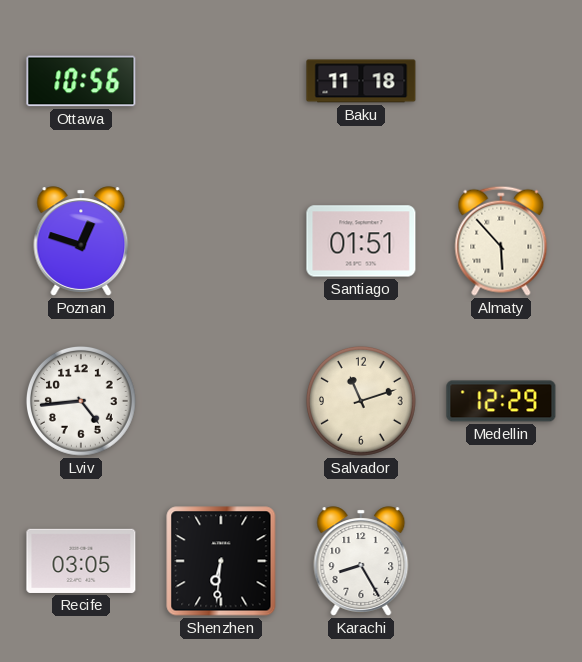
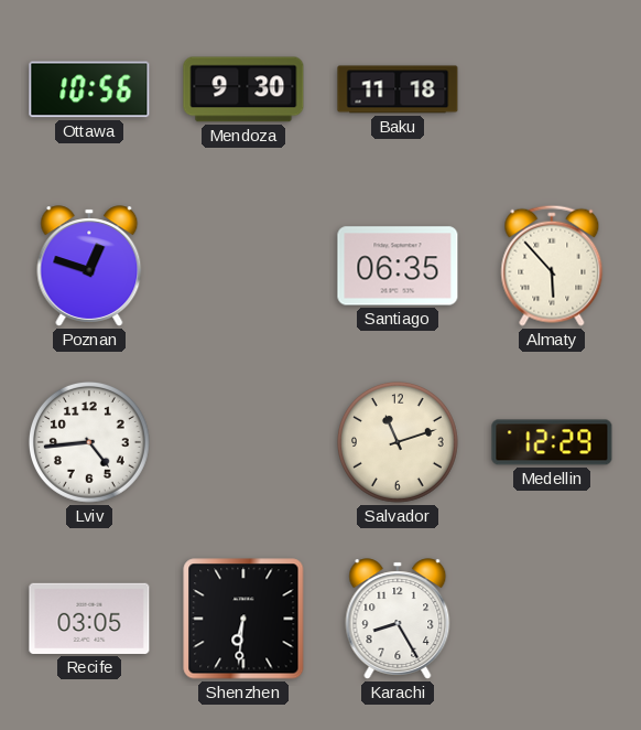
Mendoza: none -> 9:30 (243, 89)
Santiago: 01:51 -> 06:35 (398, 266)
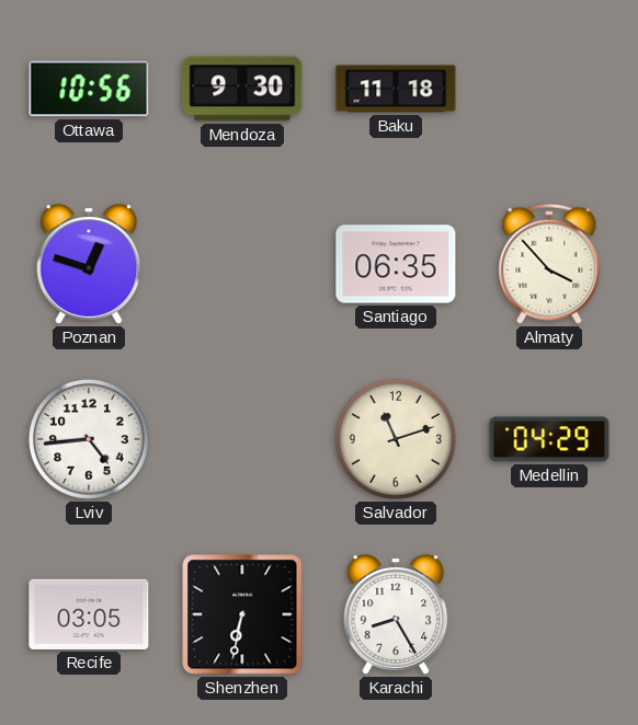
Almaty: 5:53 -> 3:53 (549, 264)
Medellin: 12:29 -> 04:29 (549, 439)
Shenzhen: 6:31 -> 6:32 (242, 614)
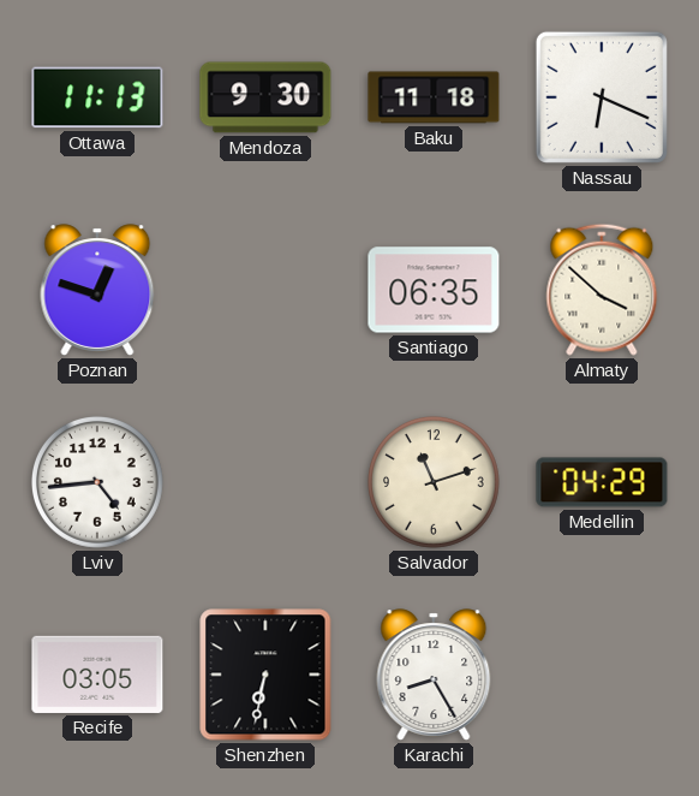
Ottawa: 10:56 -> 11:13 (97, 97)
Nassau: none -> 6:19 (602, 97)
Almaty: 3:53 -> 3:52 (602, 290)
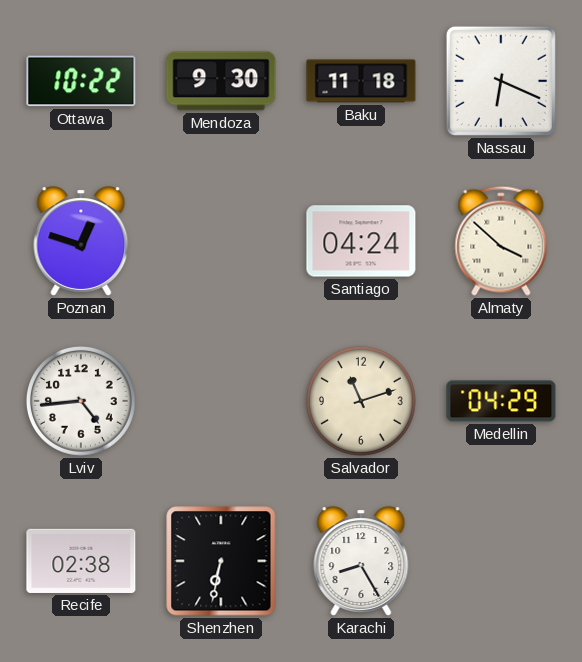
Ottawa: 11:13 -> 10:22 (81, 81)
Santiago: 06:35 -> 04:24 (361, 241)
Recife: 03:05 -> 02:38 (81, 561)
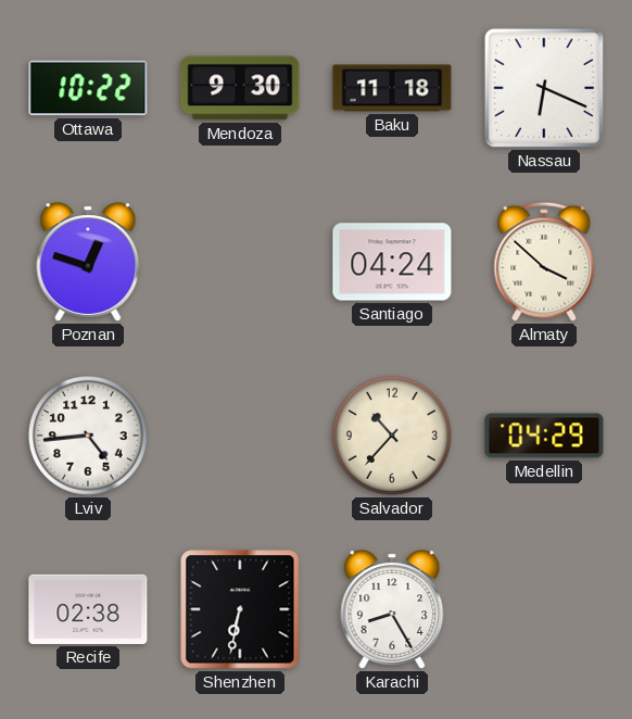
Salvador: 11:12 -> 10:37 (392, 436)
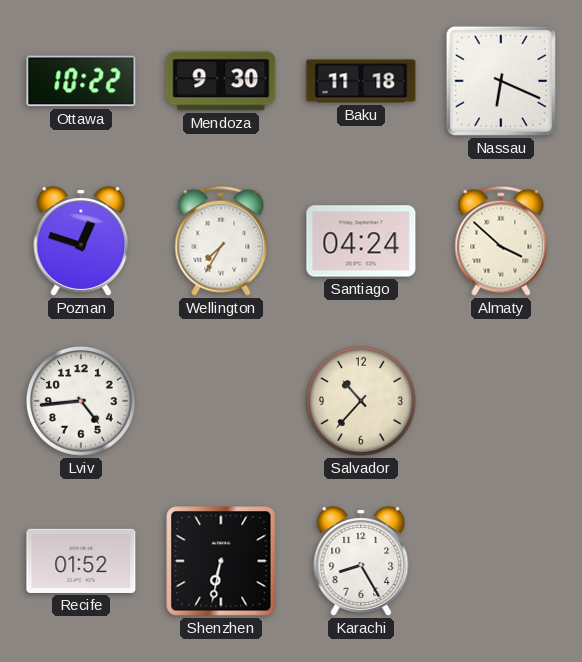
Wellington: none -> 7:35 (221, 241)
Medellin: 04:29 -> none (544, 436)
Recife: 02:38 -> 01:52 (81, 561)
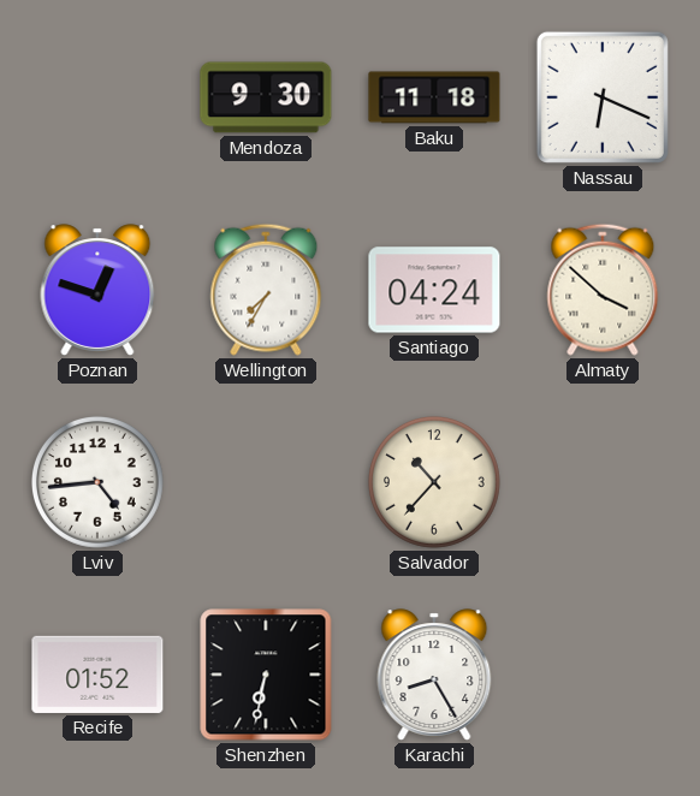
Ottawa: 10:22 -> none (81, 81)
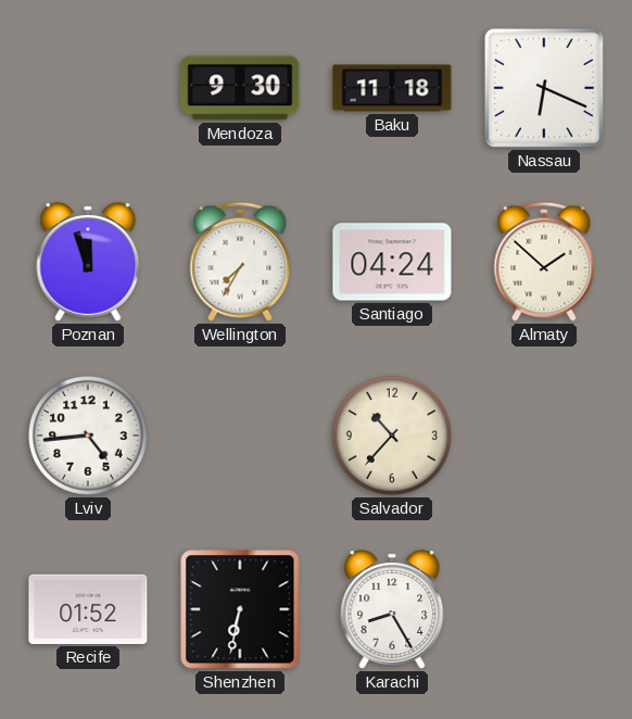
Poznan: 12:48 -> 11:57 (88, 262)
Almaty: 3:52 -> 1:52 (544, 262)
